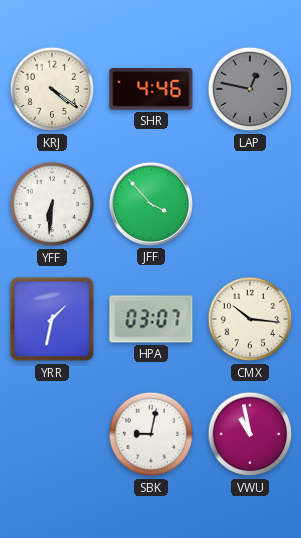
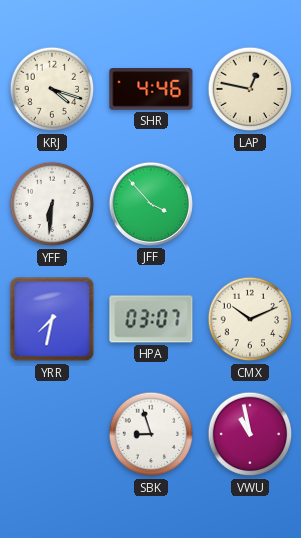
KRJ: 4:21 -> 4:18 (52, 89)
LAP dial: grey -> cream (250, 89)
YRR: 1:32 -> 7:32 (52, 319)
CMX: 10:16 -> 10:11 (250, 319)
SBK: 9:02 -> 8:57 (151, 434)
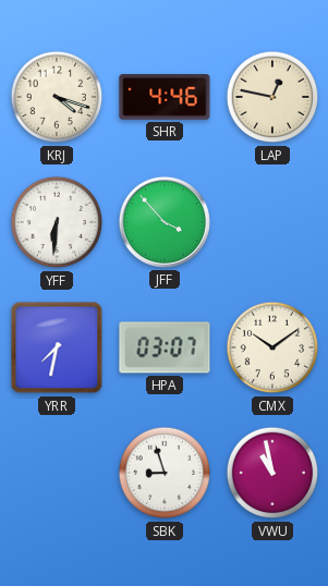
CMX: 10:11 -> 10:09 (272, 347)
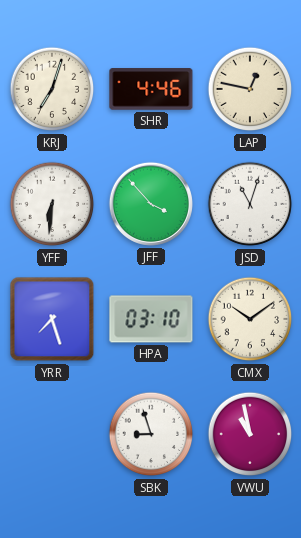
KRJ: 4:18 -> 7:03 (52, 89)
JSD: none -> 11:03 (250, 204)
YRR: 7:32 -> 7:27 (52, 319)
HPA: 03:07 -> 03:10 (151, 319)
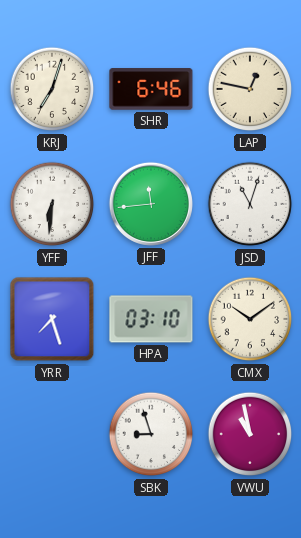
SHR: 4:46 -> 6:46 (151, 89)
JFF: 3:53 -> 11:44 (151, 204)
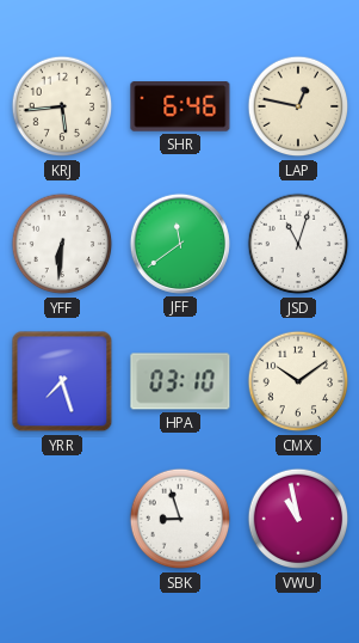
KRJ: 7:03 -> 5:44 (62, 106)
JFF: 11:44 -> 11:39 (180, 244)
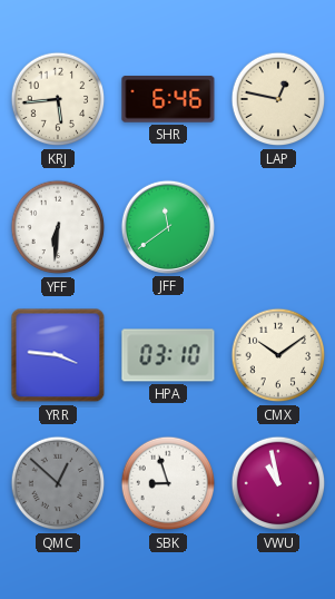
JSD: 11:03 -> none (298, 244)
YRR: 7:27 -> 3:46 (58, 355)
QMC: none -> 12:52 (58, 483)
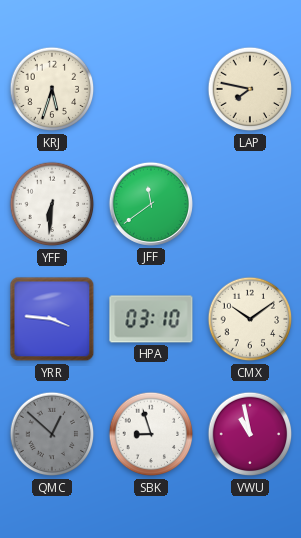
KRJ: 5:44 -> 5:33 (52, 89)
SHR: 6:46 -> none (168, 99)
LAP: 12:47 -> 7:47 (250, 89)
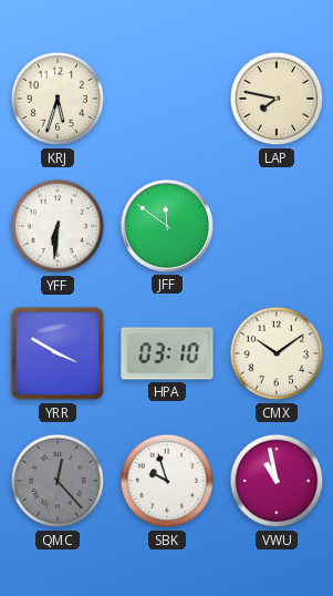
JFF: 11:39 -> 11:51 (167, 226)
YRR: 3:46 -> 3:50 (58, 353)
QMC: 12:52 -> 12:23 (58, 481)
SBK: 8:57 -> 9:57 (167, 481)
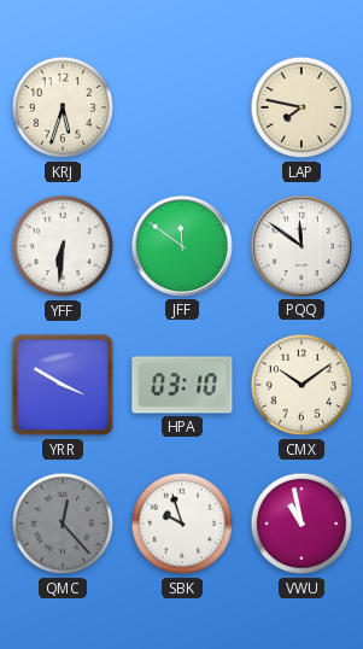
PQQ: none -> 11:51 (301, 246)
